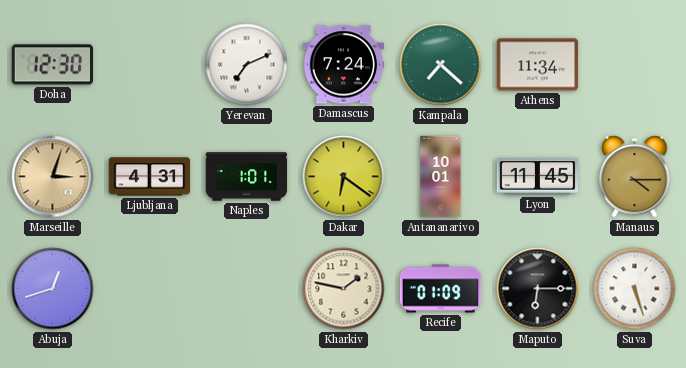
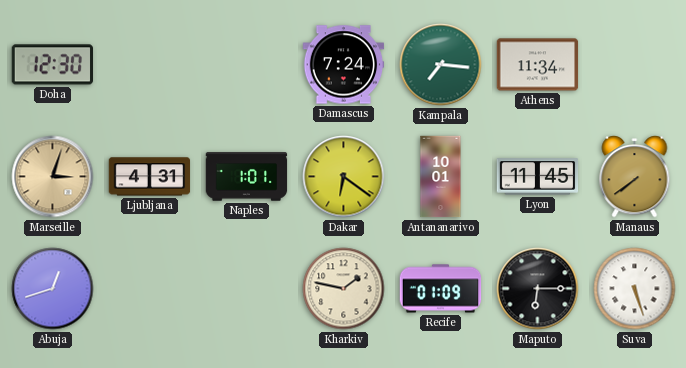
Yerevan: 7:11 -> none (247, 65)
Kampala: 7:22 -> 7:16 (441, 65)
Manaus: 4:15 -> 7:39 (635, 177)
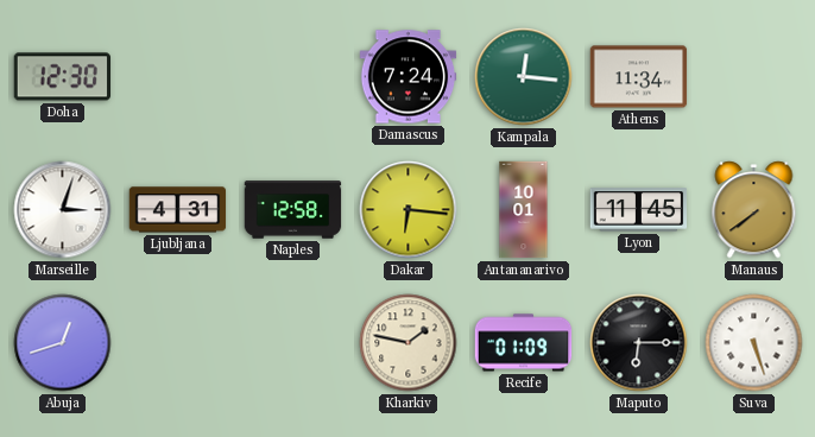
Kampala: 7:16 -> 12:16 (524, 77)
Marseille dial: champagne -> white (63, 210)
Naples: 1:01 -> 12:58 (293, 210)
Dakar: 6:21 -> 6:16 (409, 210)
